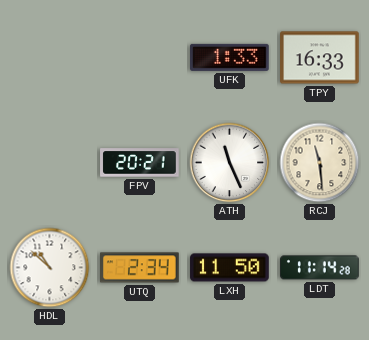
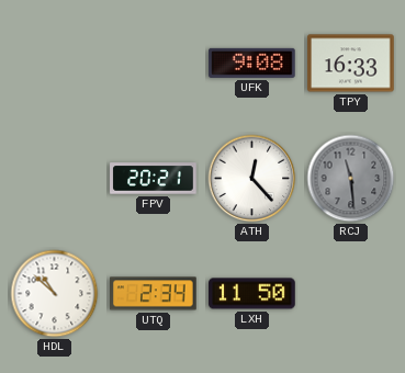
UFK: 1:33 -> 9:08 (252, 63)
ATH: 11:26 -> 12:23 (252, 179)
RCJ dial: cream -> grey (351, 179)
LDT: 11:14 -> none (320, 268)
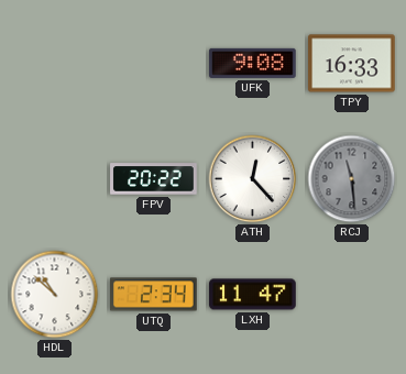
FPV: 20:21 -> 20:22 (154, 179)
LXH: 11:50 -> 11:47 (253, 295)
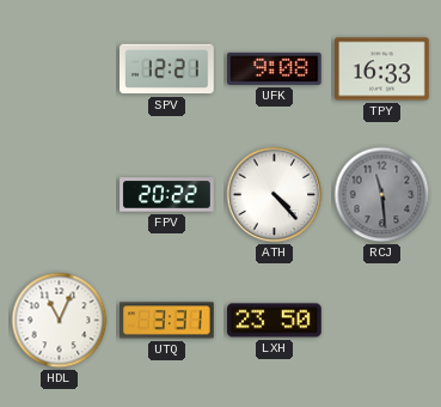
SPV: none -> 12:21 (167, 69)
ATH: 12:23 -> 4:23 (275, 195)
HDL: 10:52 -> 11:04 (60, 321)
UTQ: 2:34 -> 3:31 (167, 321)
LXH: 11:47 -> 23:50 (275, 321)
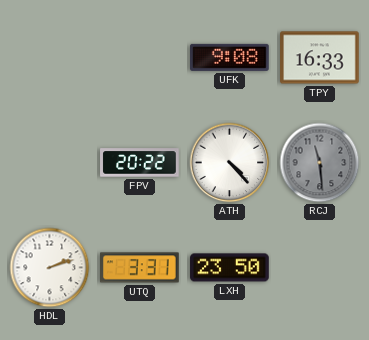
SPV: 12:21 -> none (167, 69)
HDL: 11:04 -> 2:12 (50, 268)
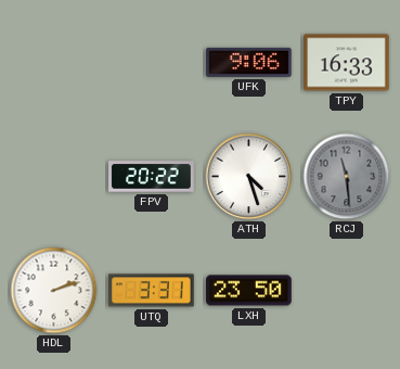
UFK: 9:08 -> 9:06 (249, 62)
ATH: 4:23 -> 4:27 (249, 177)
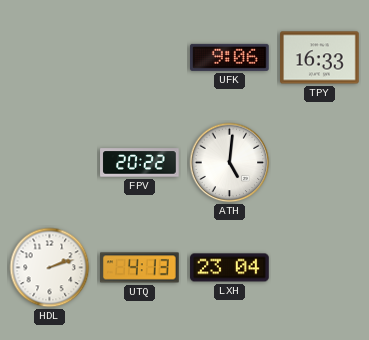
ATH: 4:27 -> 5:01 (230, 163)
RCJ: 11:29 -> none (347, 177)
UTQ: 3:31 -> 4:13 (140, 268)
LXH: 23:50 -> 23:04 (230, 268)
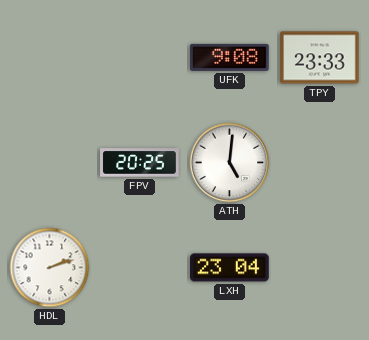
UFK: 9:06 -> 9:08 (230, 57)
TPY: 16:33 -> 23:33 (320, 58)
FPV: 20:22 -> 20:25 (140, 163)
UTQ: 4:13 -> none (140, 268)
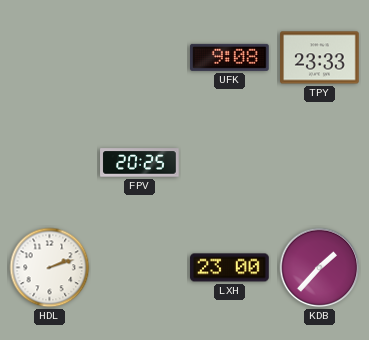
ATH: 5:01 -> none (230, 163)
LXH: 23:04 -> 23:00 (230, 268)
KDB: none -> 1:37 (320, 268)
